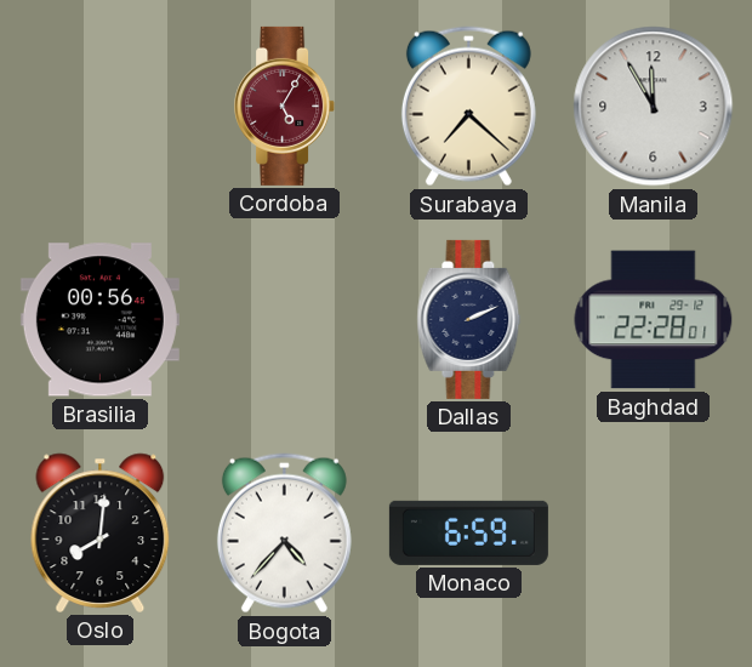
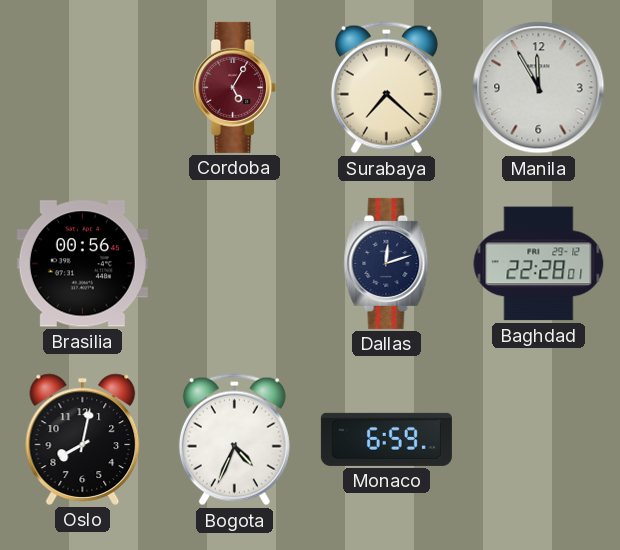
Dallas: 2:11 -> 12:12 (387, 263)
Oslo: 8:01 -> 8:02 (83, 439)
Bogota: 4:37 -> 4:34 (234, 440)
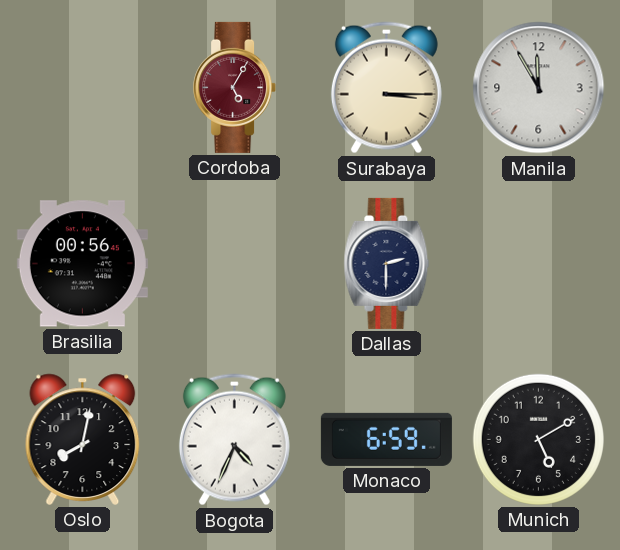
Surabaya: 7:22 -> 3:15 (386, 88)
Dallas: 12:12 -> 2:30 (387, 263)
Baghdad: 22:28 -> none (539, 264)
Munich: none -> 5:10 (538, 439)
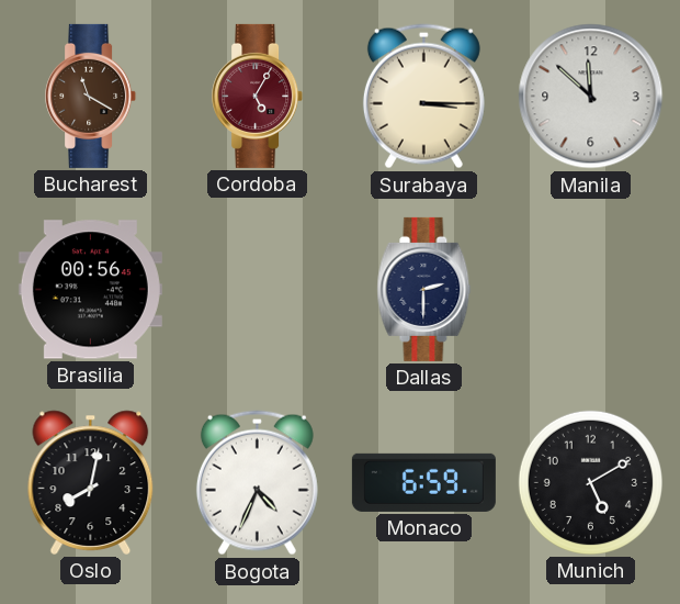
Bucharest: none -> 11:20 (91, 96)
Manila: 11:55 -> 11:52 (591, 97)
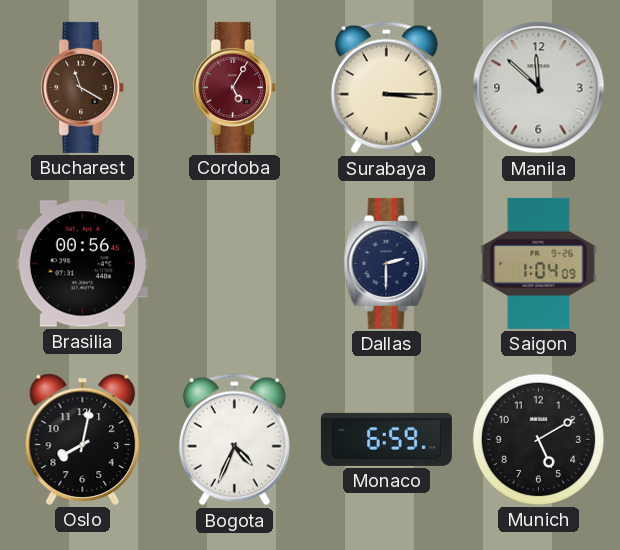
Saigon: none -> 1:04 (539, 263)
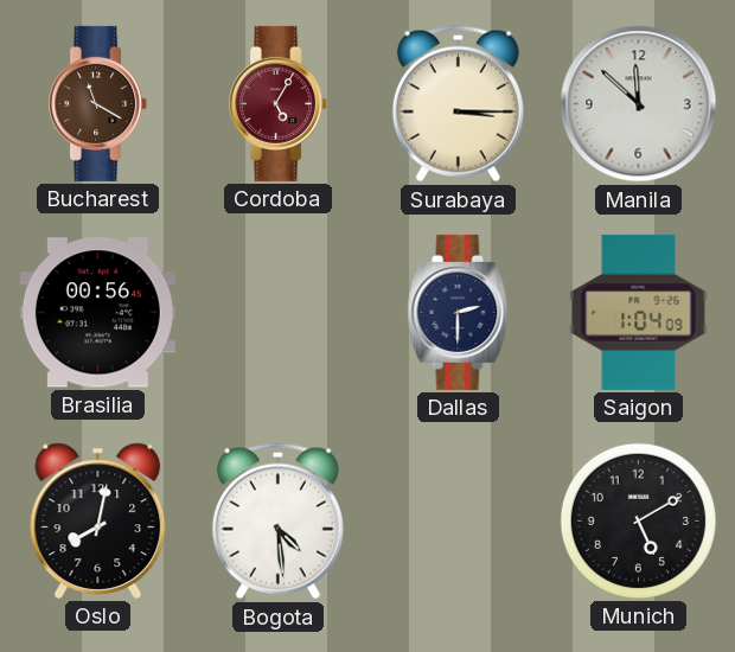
Bogota: 4:34 -> 4:29 (277, 522)
Monaco: 6:59 -> none (386, 439)
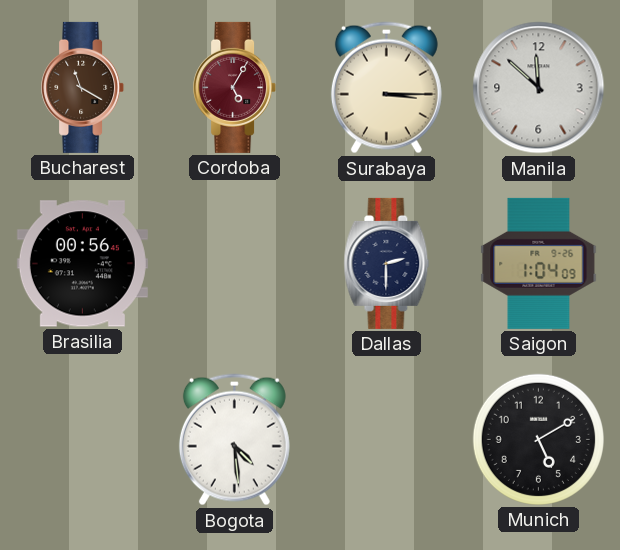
Oslo: 8:02 -> none (98, 520)
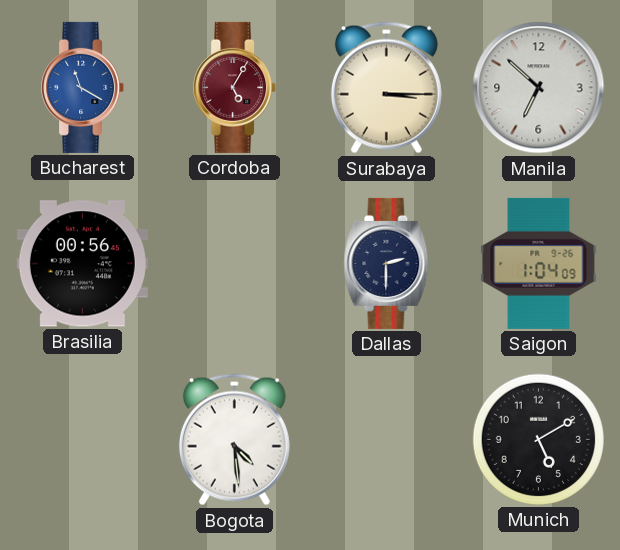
Bucharest dial: brown -> blue (83, 87)
Manila: 11:52 -> 6:52 (539, 88)
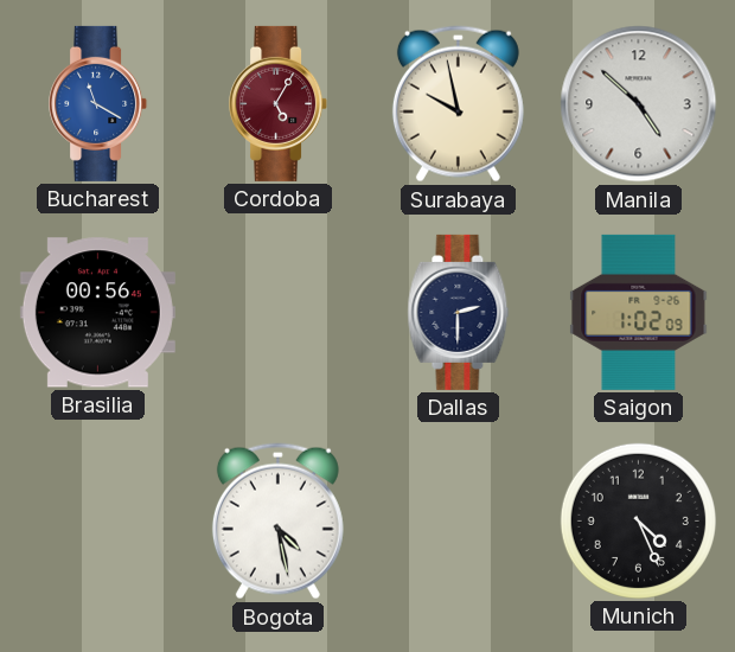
Surabaya: 3:15 -> 9:58 (458, 104)
Manila: 6:52 -> 4:52 (639, 104)
Saigon: 1:04 -> 1:02 (639, 312)
Bogota: 4:29 -> 4:28 (277, 522)
Munich: 5:10 -> 4:26 (638, 520)
